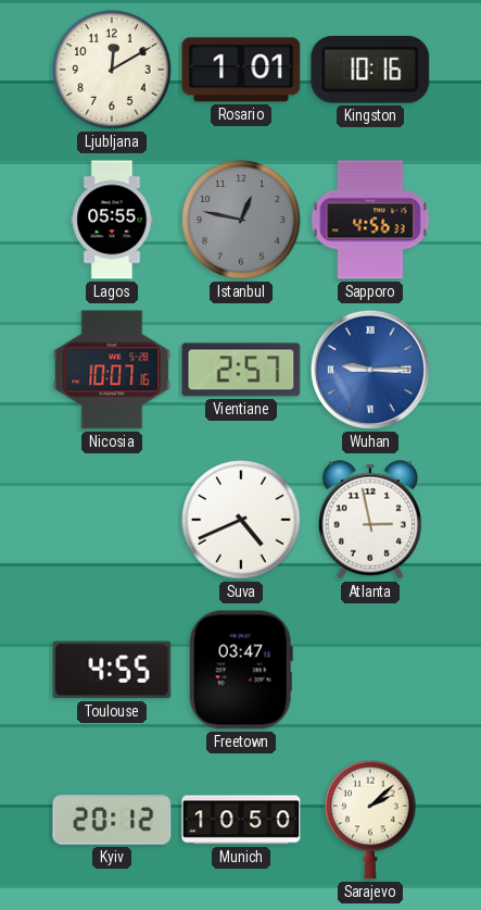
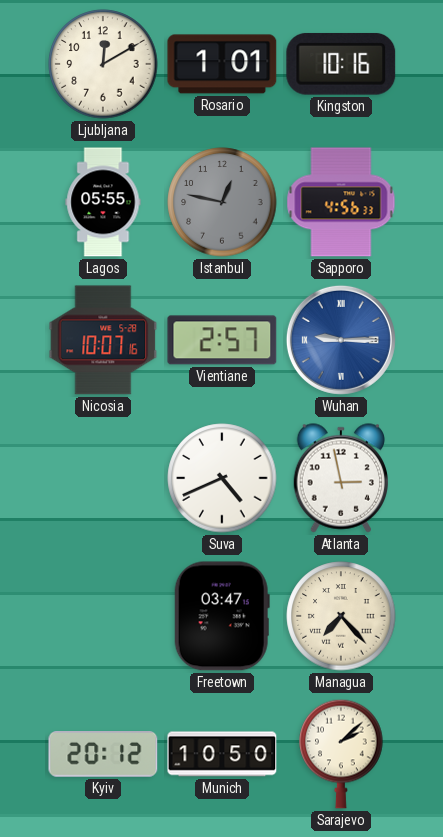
Toulouse: 4:55 -> none (112, 670)
Managua: none -> 7:23 (341, 616)
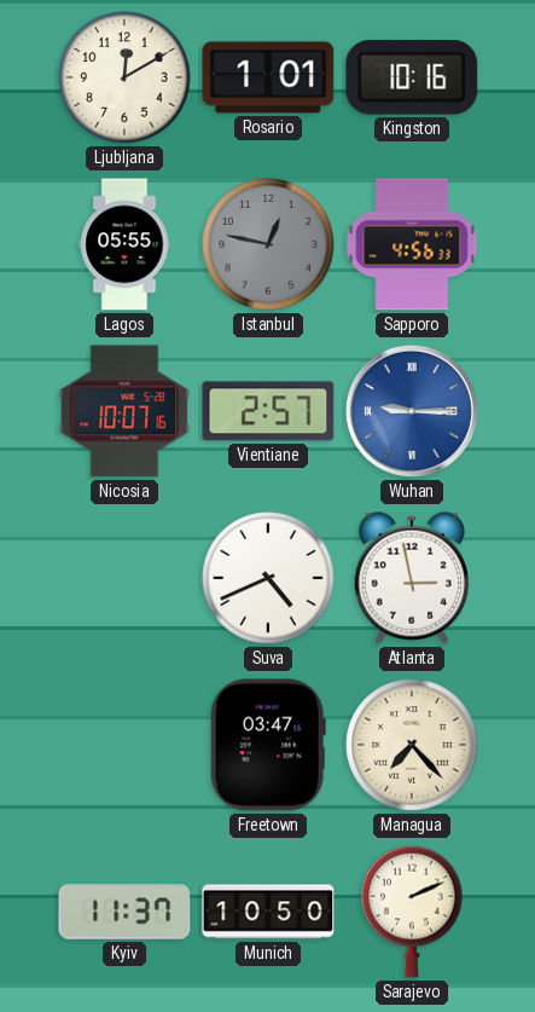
Kyiv: 20:12 -> 11:37 (124, 913)
Sarajevo: 2:08 -> 2:11 (412, 912)
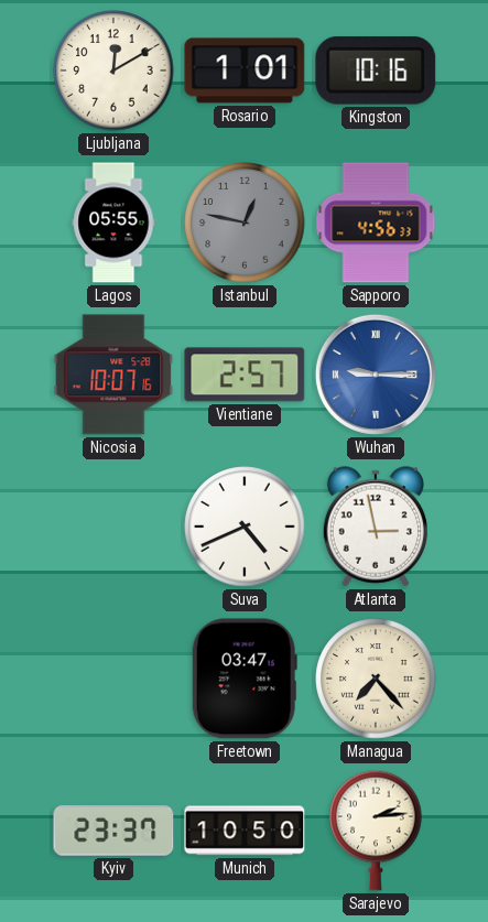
Kyiv: 11:37 -> 23:37 (113, 832)
Sarajevo: 2:11 -> 2:14 (376, 831)
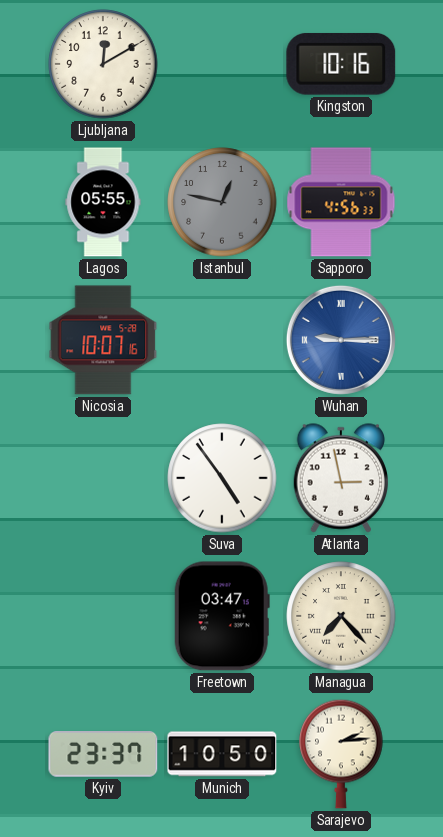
Rosario: 1:01 -> none (245, 70)
Vientiane: 2:57 -> none (245, 375)
Suva: 4:41 -> 4:54 (222, 478)
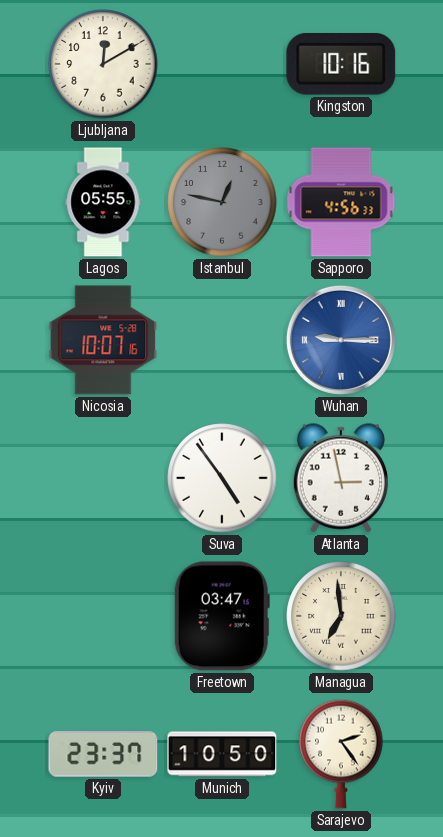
Managua: 7:23 -> 6:59 (341, 616)
Sarajevo: 2:14 -> 2:24 (341, 754)
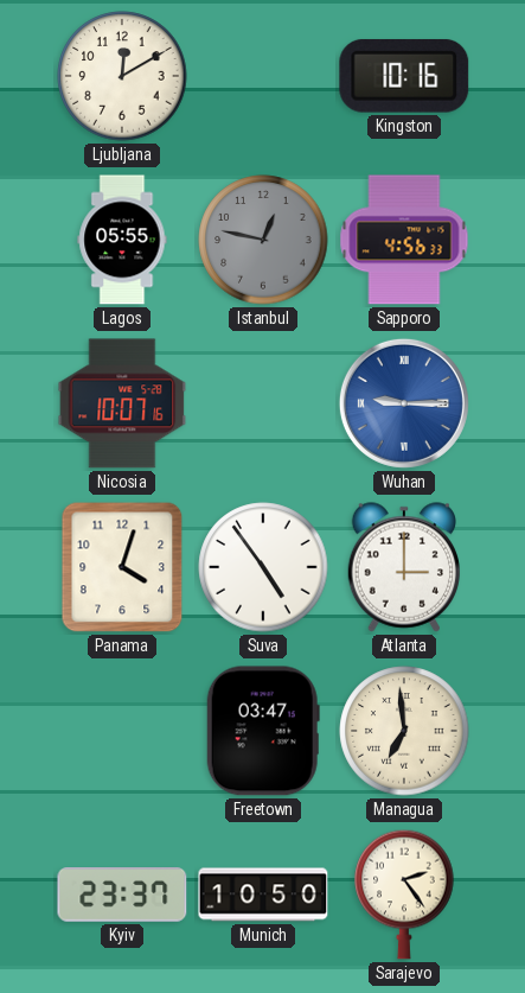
Panama: none -> 4:03 (122, 567)
Atlanta: 2:58 -> 3:00 (403, 567)
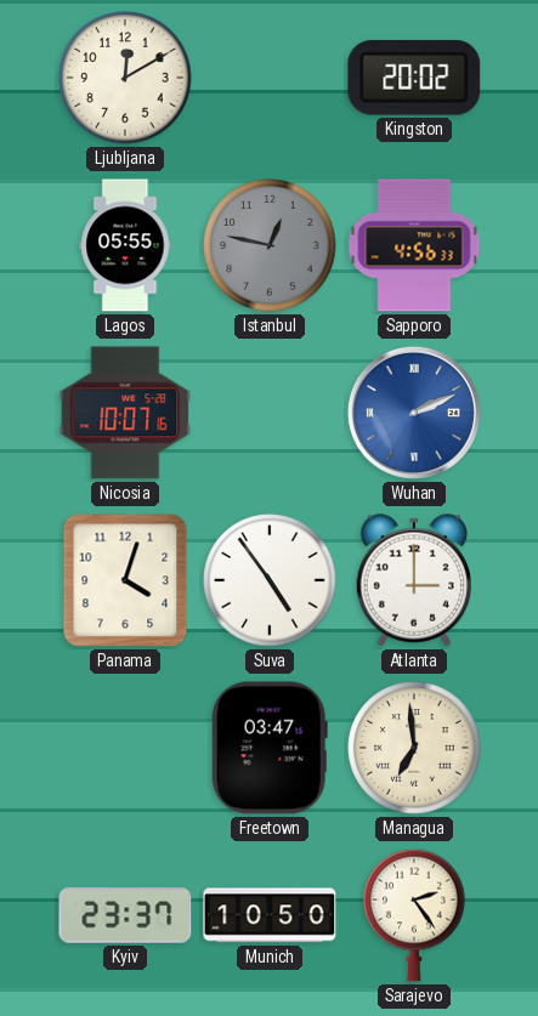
Kingston: 10:16 -> 20:02 (414, 78)
Wuhan: 9:15 -> 2:11 (414, 413)
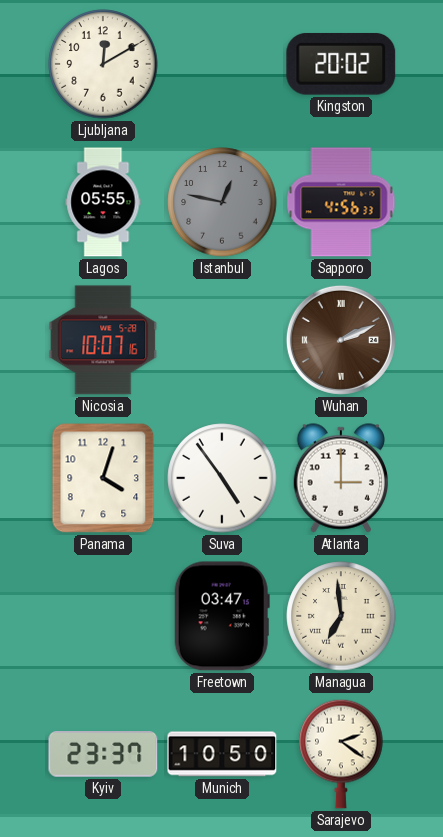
Wuhan dial: blue -> brown (341, 340)
Sarajevo: 2:24 -> 2:21 (341, 754)
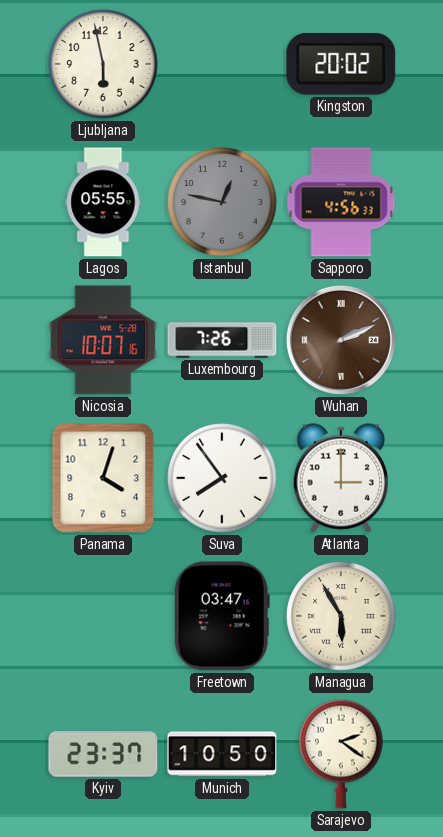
Ljubljana: 12:10 -> 5:58 (103, 64)
Luxembourg: none -> 7:26 (222, 340)
Suva: 4:54 -> 7:54 (222, 478)
Managua: 6:59 -> 5:55 (341, 616)
